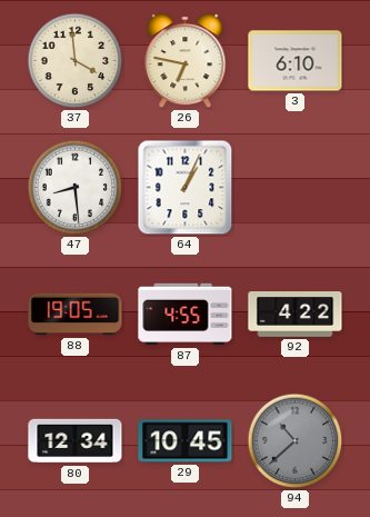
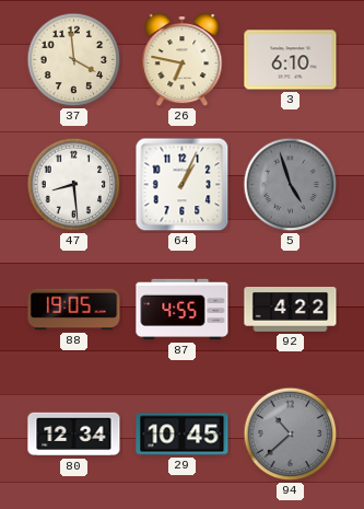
5: none -> 4:57 (291, 185)
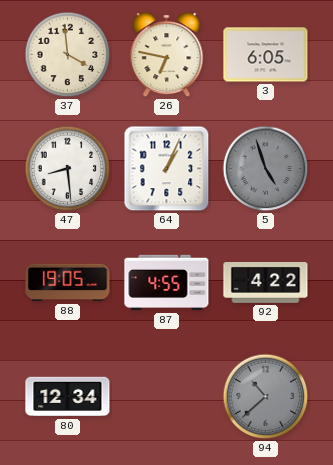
3: 6:10 -> 6:05 (266, 55)
29: 10:45 -> none (183, 435)
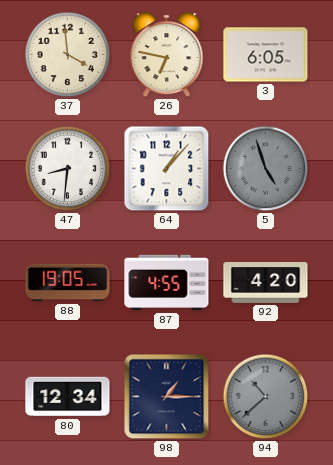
47: 8:29 -> 8:31 (68, 169)
64: 1:04 -> 1:07 (167, 169)
92: 4:22 -> 4:20 (266, 283)
98: none -> 1:15 (167, 397)
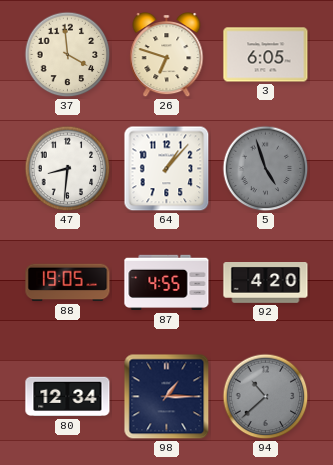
26: 6:47 -> 6:48 (167, 56)
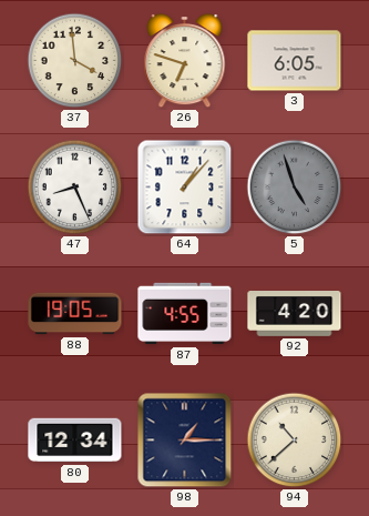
47: 8:31 -> 8:26 (75, 188)
94 dial: grey -> cream (295, 441)
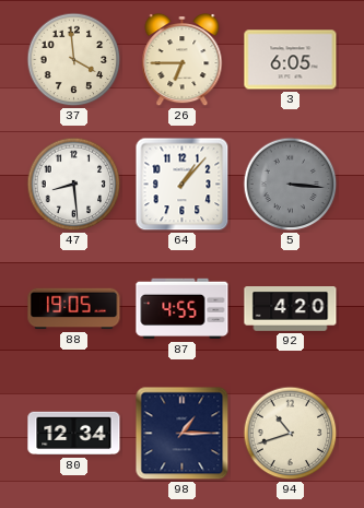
26: 6:48 -> 6:45 (183, 61)
47: 8:26 -> 8:29 (74, 185)
5: 4:57 -> 3:16 (291, 185)
94: 10:38 -> 10:42 (291, 434)
